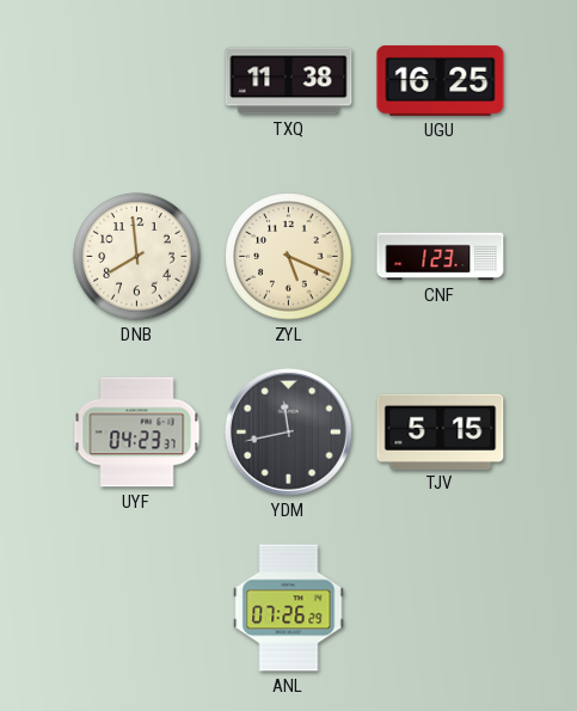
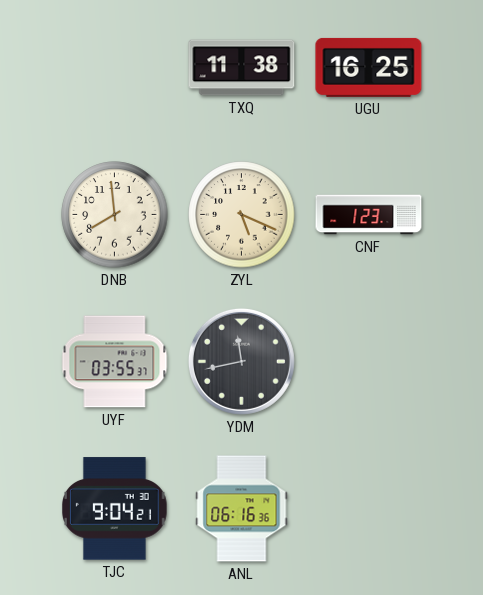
UYF: 04:23 -> 03:55 (115, 362)
TJV: 5:15 -> none (441, 431)
TJC: none -> 9:04 (115, 509)
ANL: 07:26 -> 06:16 (242, 509)
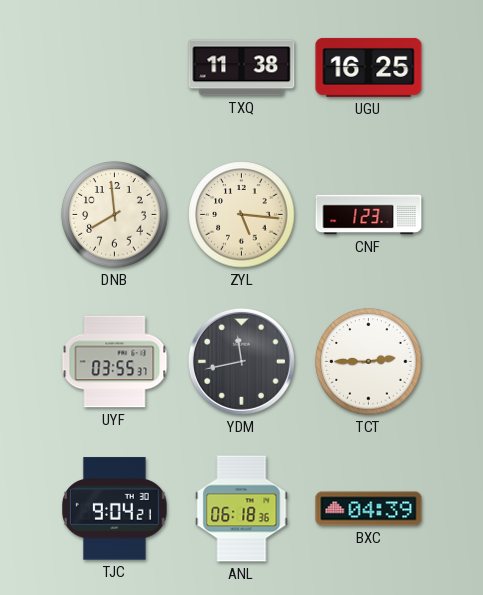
ZYL: 5:19 -> 5:16 (242, 215)
TCT: none -> 2:45 (369, 362)
ANL: 06:16 -> 06:18 (242, 509)
BXC: none -> 04:39 (369, 509)
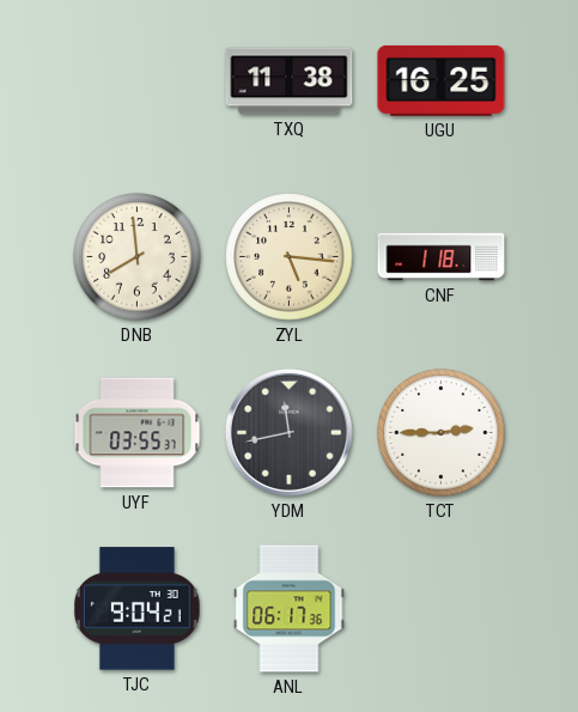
CNF: 1:23 -> 1:18 (442, 257)
ANL: 06:18 -> 06:17 (290, 609)
BXC: 04:39 -> none (369, 509)
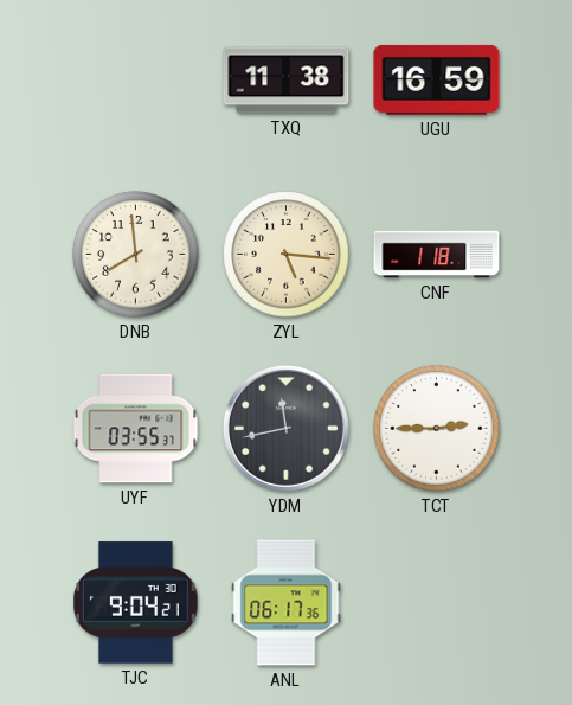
UGU: 16:25 -> 16:59 (437, 79)
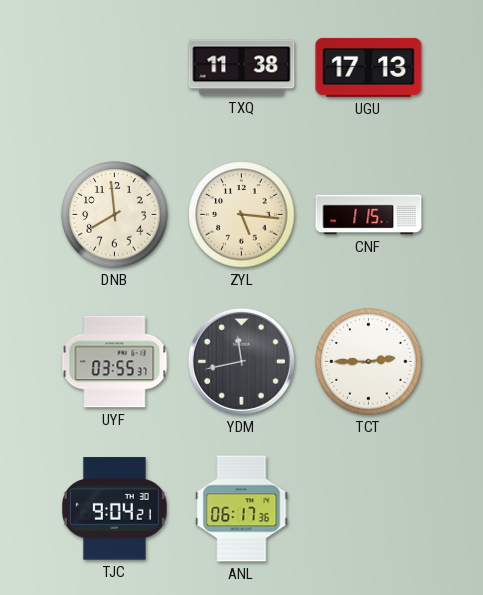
UGU: 16:59 -> 17:13 (369, 67)
CNF: 1:18 -> 1:15 (369, 215)
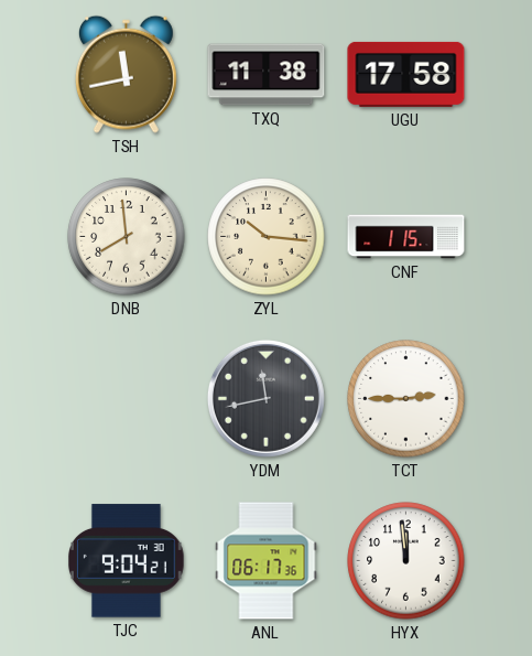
TSH: none -> 11:43 (126, 74)
UGU: 17:13 -> 17:58 (406, 74)
ZYL: 5:16 -> 10:16 (267, 237)
UYF: 03:55 -> none (115, 362)
HYX: none -> 11:59 (406, 561)
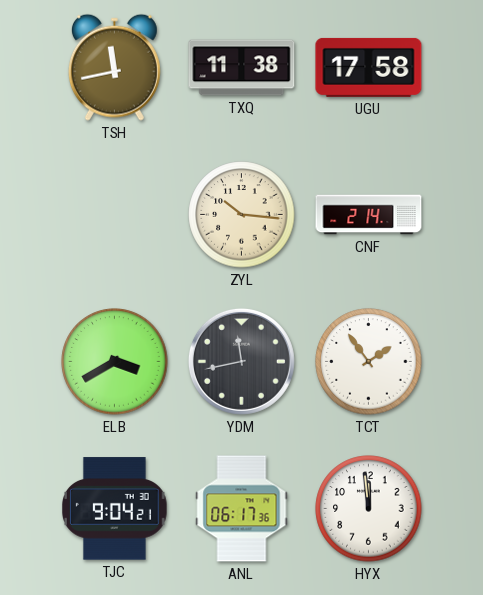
DNB: 7:59 -> none (127, 237)
CNF: 1:15 -> 2:14 (369, 215)
ELB: none -> 3:40 (115, 362)
TCT: 2:45 -> 1:54 (369, 362)
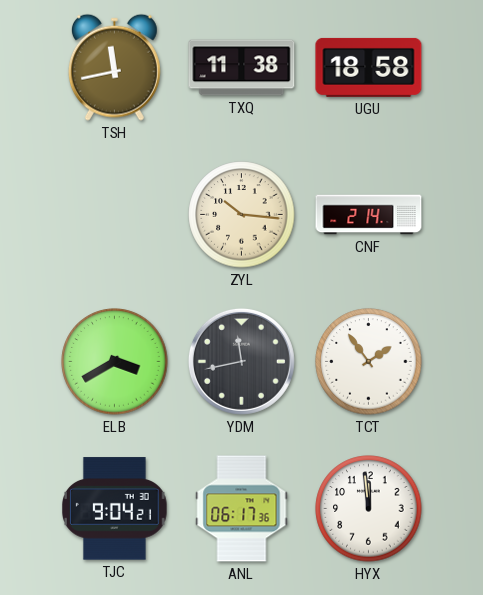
UGU: 17:58 -> 18:58 (369, 67)
